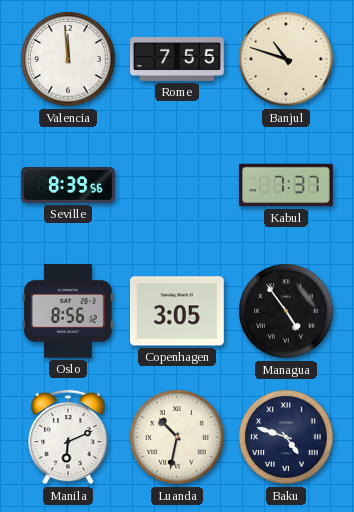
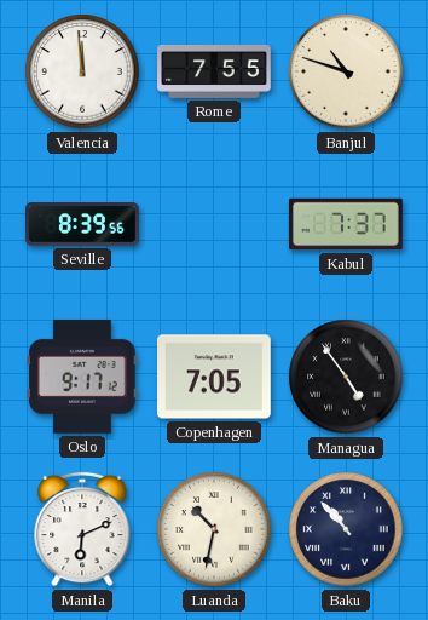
Oslo: 8:56 -> 9:17 (82, 377)
Copenhagen: 3:05 -> 7:05 (215, 377)
Baku: 4:48 -> 10:53 (346, 529)
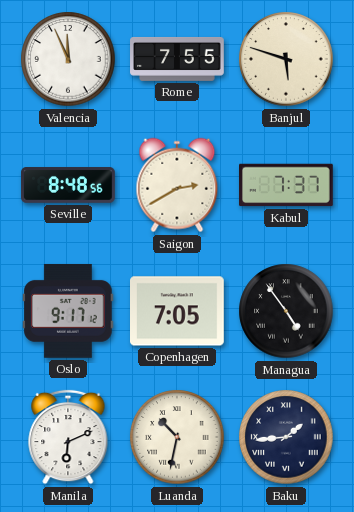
Valencia: 11:59 -> 11:56 (68, 59)
Banjul: 10:48 -> 5:48 (286, 59)
Seville: 8:39 -> 8:48 (68, 185)
Saigon: none -> 2:40 (177, 185)
Baku: 10:53 -> 1:44 (286, 437)
